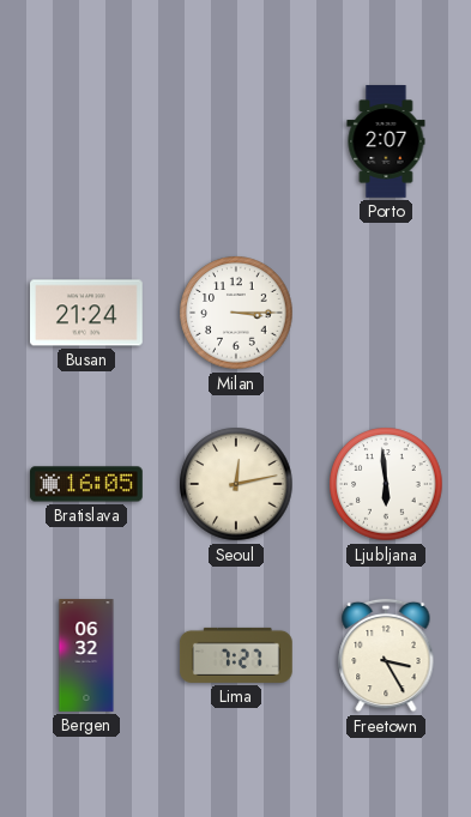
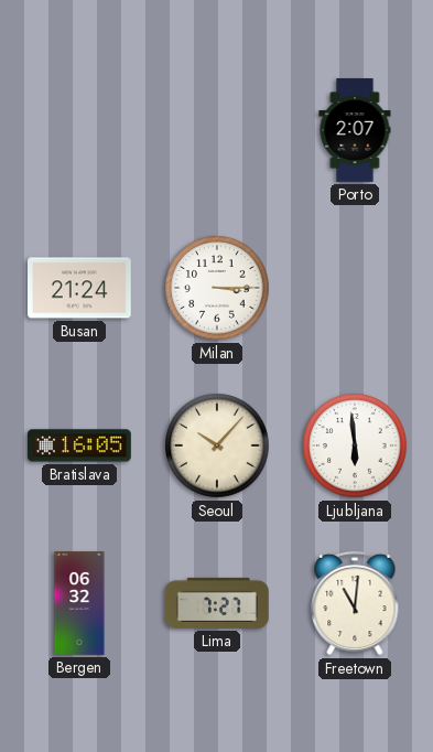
Seoul: 12:13 -> 10:07 (217, 445)
Freetown: 3:25 -> 11:01 (355, 603)
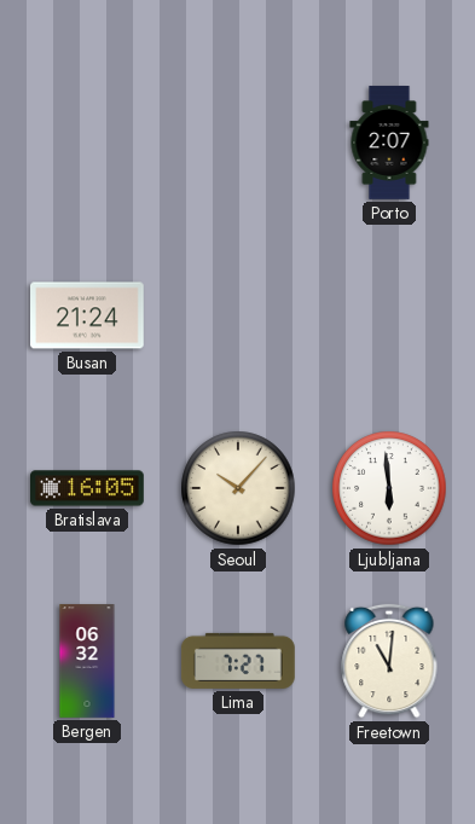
Milan: 3:15 -> none (217, 288)
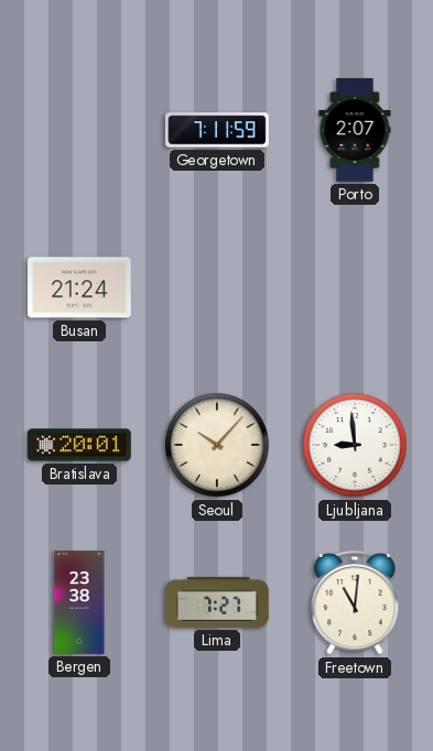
Georgetown: none -> 7:11 (218, 130)
Bratislava: 16:05 -> 20:01 (80, 445)
Ljubljana: 5:59 -> 8:59 (355, 445)
Bergen: 06:32 -> 23:38 (79, 602)
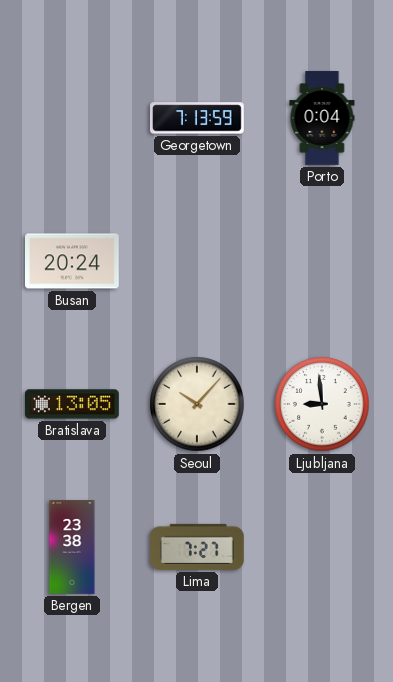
Georgetown: 7:11 -> 7:13 (198, 118)
Porto: 2:07 -> 0:04 (322, 118)
Busan: 21:24 -> 20:24 (73, 261)
Bratislava: 20:01 -> 13:05 (73, 404)
Freetown: 11:01 -> none (355, 602)
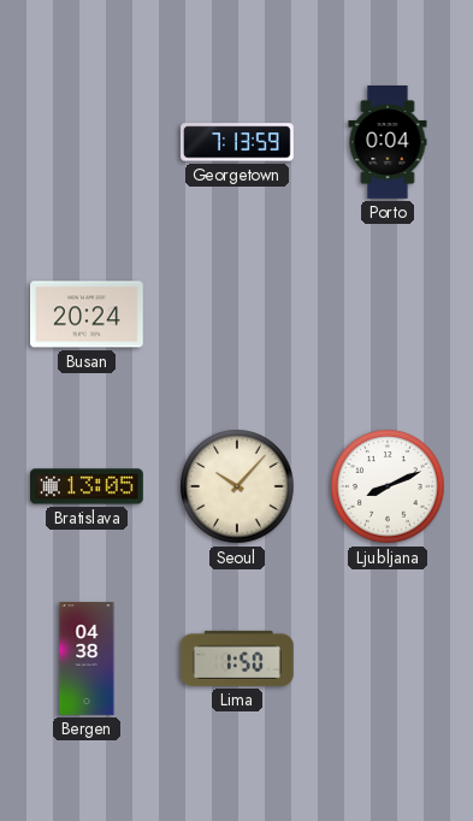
Ljubljana: 8:59 -> 8:11 (388, 486)
Bergen: 23:38 -> 04:38 (87, 658)
Lima: 7:27 -> 1:50 (237, 658)
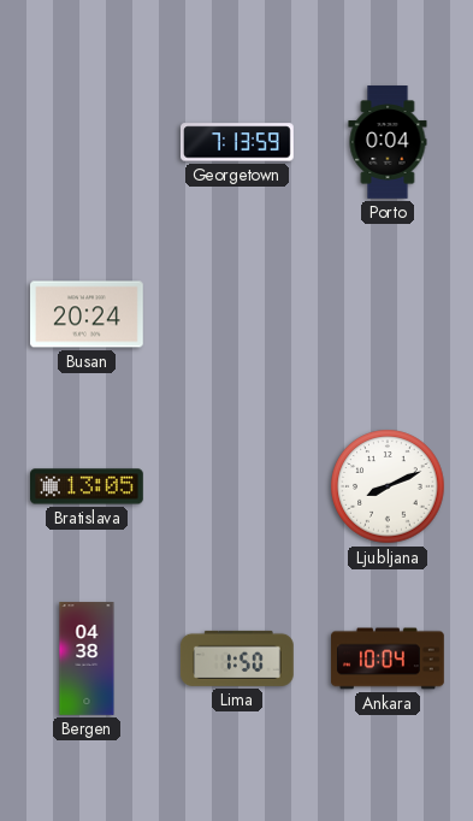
Seoul: 10:07 -> none (237, 486)
Ankara: none -> 10:04 (388, 658)
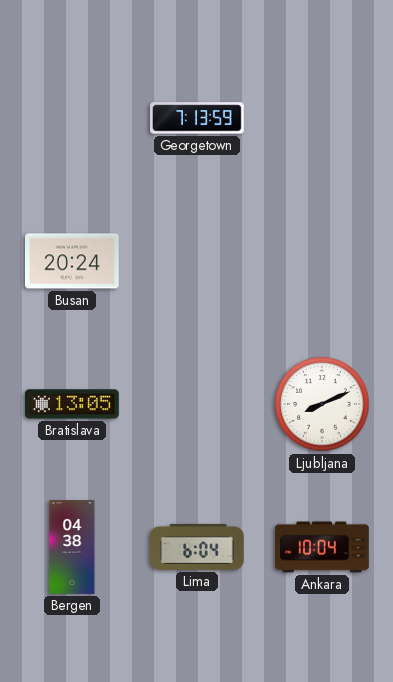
Porto: 0:04 -> none (388, 142)
Lima: 1:50 -> 6:04 (197, 547)
